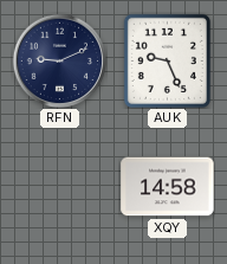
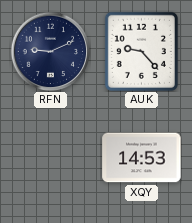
AUK: 9:26 -> 9:23 (141, 51)
XQY: 14:58 -> 14:53 (142, 158)
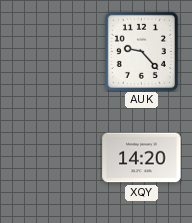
RFN: 9:11 -> none (50, 51)
XQY: 14:53 -> 14:20 (142, 158)
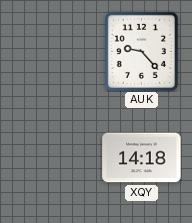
XQY: 14:20 -> 14:18 (142, 158)
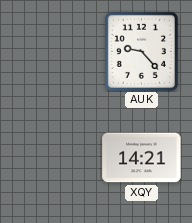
XQY: 14:18 -> 14:21 (142, 158)
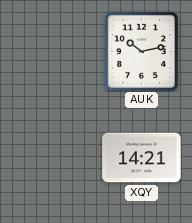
AUK: 9:23 -> 10:13 (141, 51)
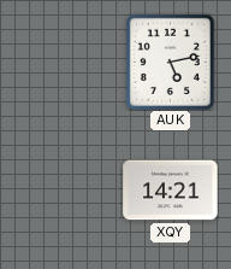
AUK: 10:13 -> 5:13 (170, 62)
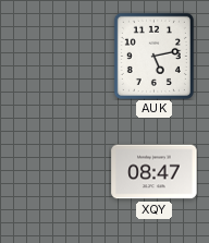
XQY: 14:21 -> 08:47 (155, 172)
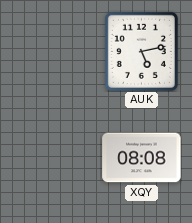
XQY: 08:47 -> 08:08 (142, 158)
